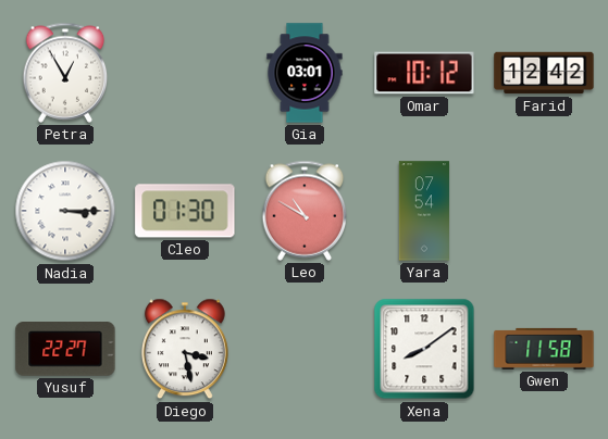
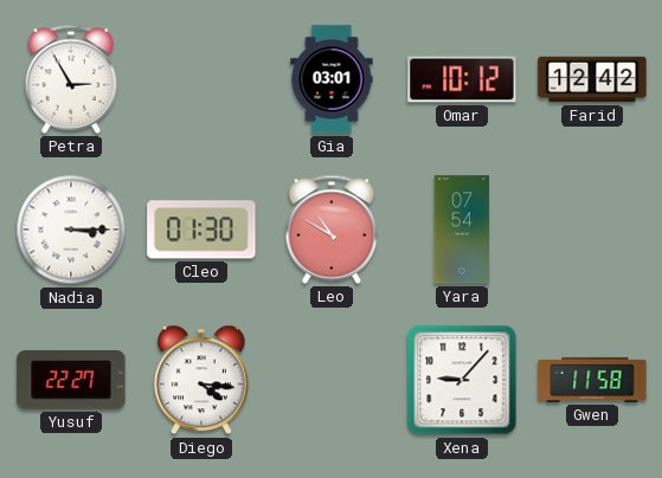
Petra: 12:55 -> 2:55 (71, 79)
Diego: 3:28 -> 4:16 (201, 380)
Xena: 8:09 -> 9:07 (462, 380)
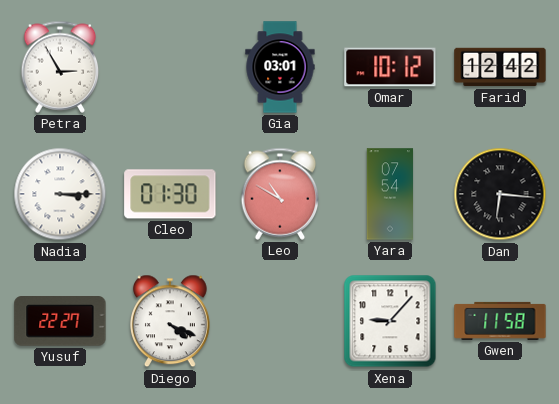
Dan: none -> 6:16 (500, 194)
Diego: 4:16 -> 4:19 (170, 321)
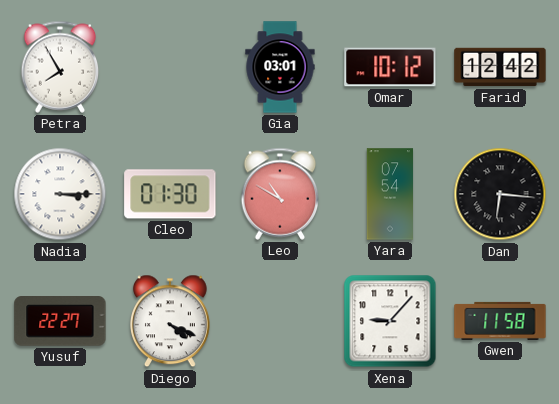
Petra: 2:55 -> 7:55 (60, 67)
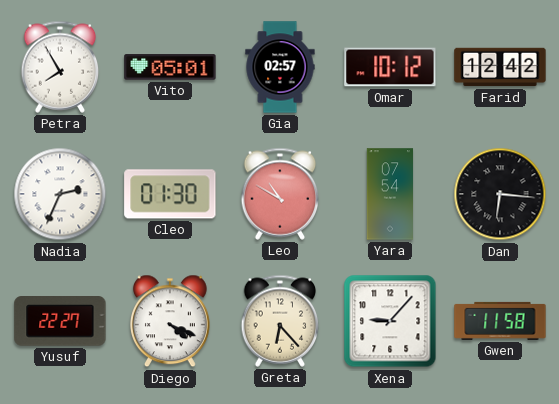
Vito: none -> 05:01 (170, 67)
Gia: 03:01 -> 02:57 (280, 67)
Nadia: 3:15 -> 2:34 (60, 194)
Greta: none -> 6:23 (280, 321)
